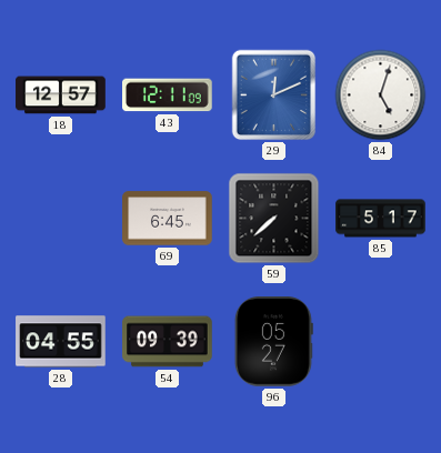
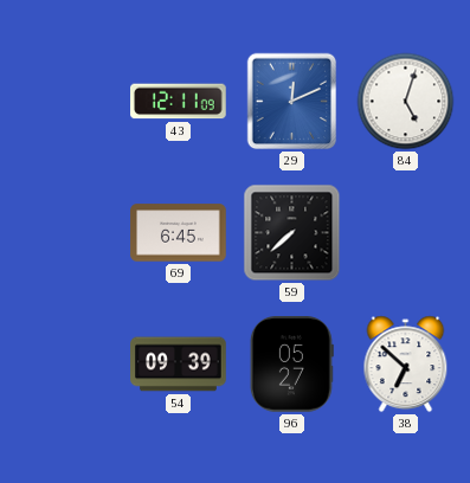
18: 12:57 -> none (61, 95)
85: 5:17 -> none (381, 219)
28: 04:55 -> none (61, 342)
38: none -> 6:52 (406, 365)
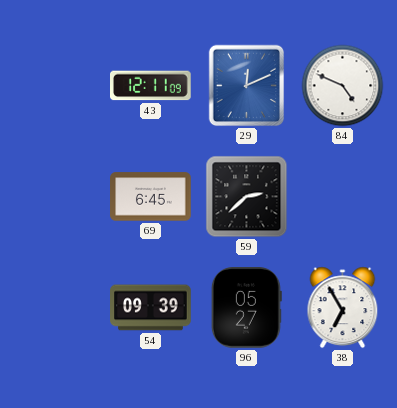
84: 5:03 -> 4:49 (343, 86)
59: 7:38 -> 2:38 (247, 197)
38: 6:52 -> 6:55 (343, 308)
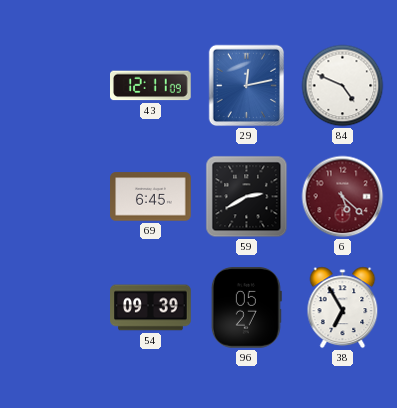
29: 12:11 -> 12:13 (247, 86)
59: 2:38 -> 2:40 (247, 197)
6: none -> 5:22 (343, 197)
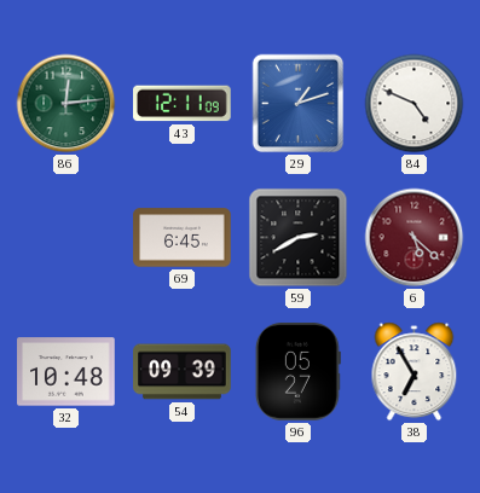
86: none -> 12:14 (66, 104)
29: 12:13 -> 1:12 (299, 104)
32: none -> 10:48 (66, 372)
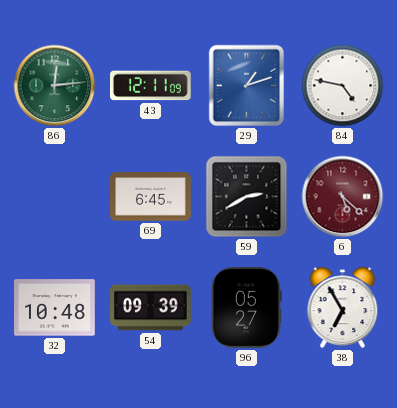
84: 4:49 -> 4:47 (343, 86)
